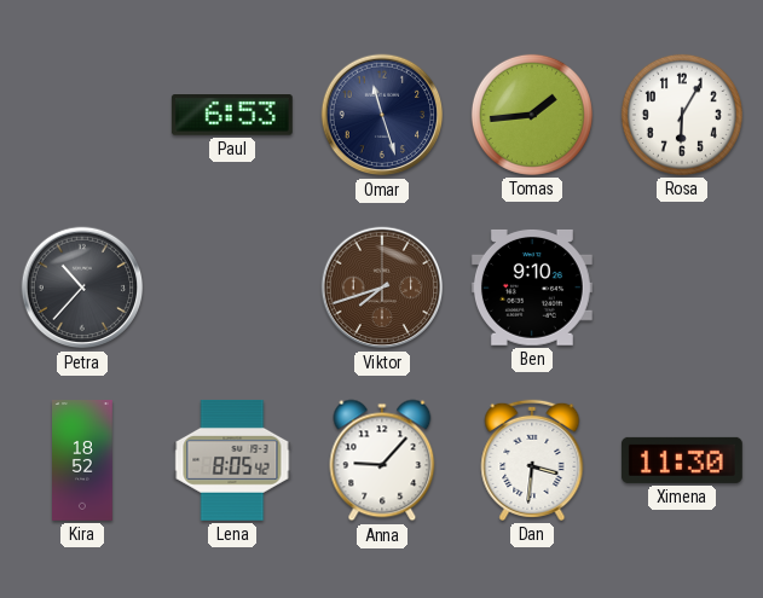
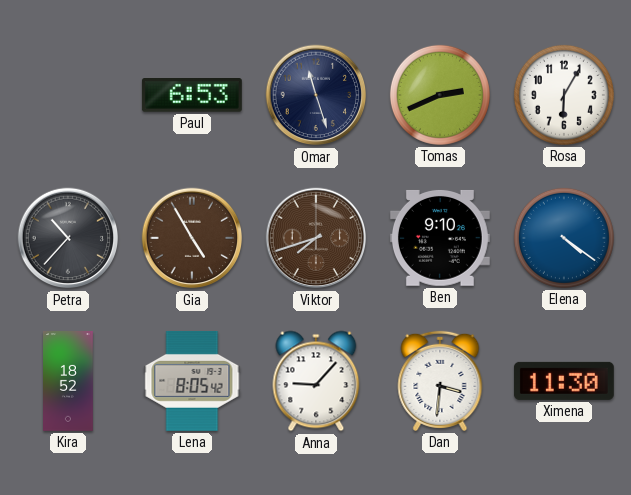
Tomas: 1:44 -> 2:41 (440, 95)
Gia: none -> 4:55 (192, 238)
Elena: none -> 4:21 (564, 238)
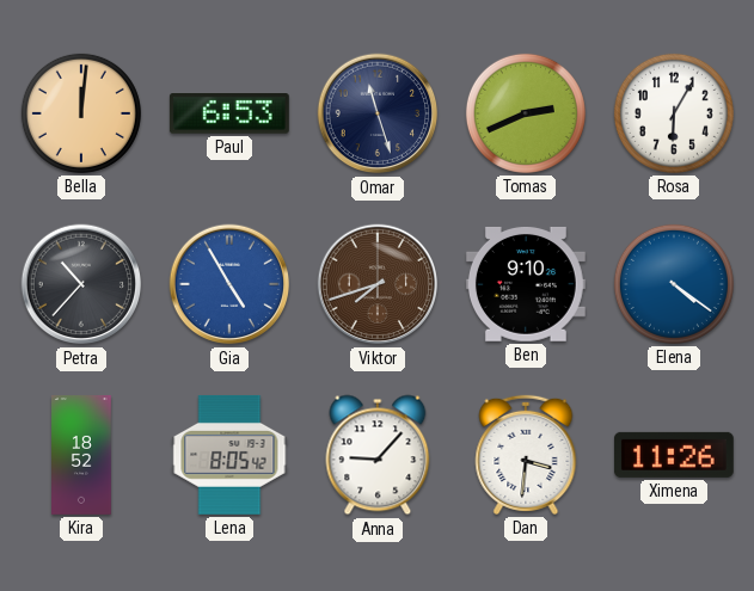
Bella: none -> 12:01 (81, 113)
Gia dial: brown -> blue (229, 284)
Ximena: 11:30 -> 11:26 (674, 455)
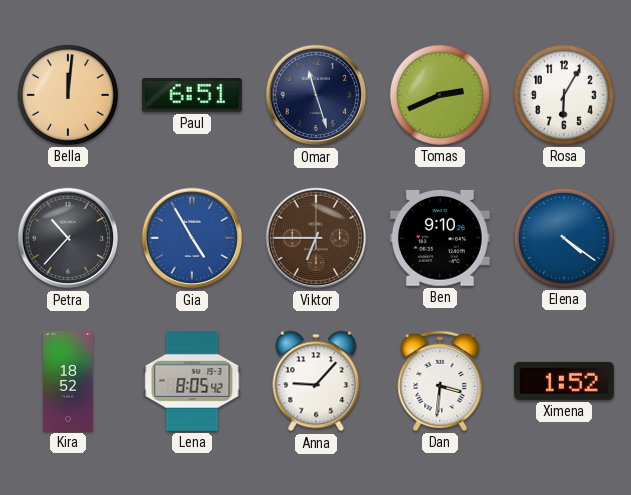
Paul: 6:53 -> 6:51 (192, 95)
Viktor: 7:42 -> 6:45 (316, 238)
Ximena: 11:26 -> 1:52 (564, 381)
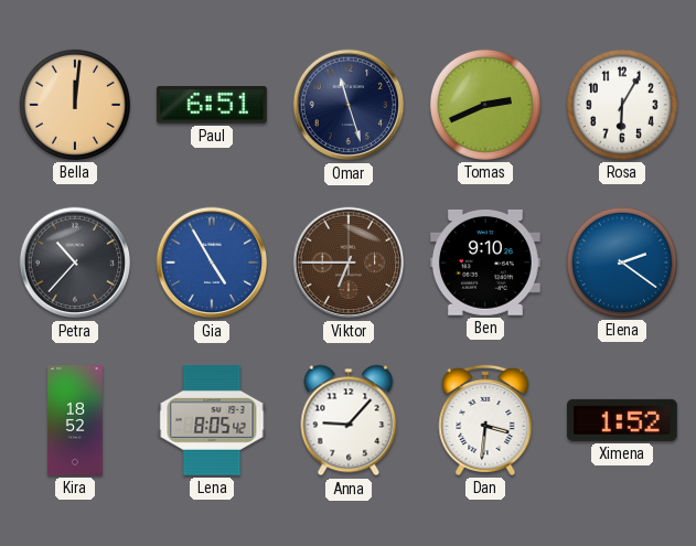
Elena: 4:21 -> 2:21 (622, 263)
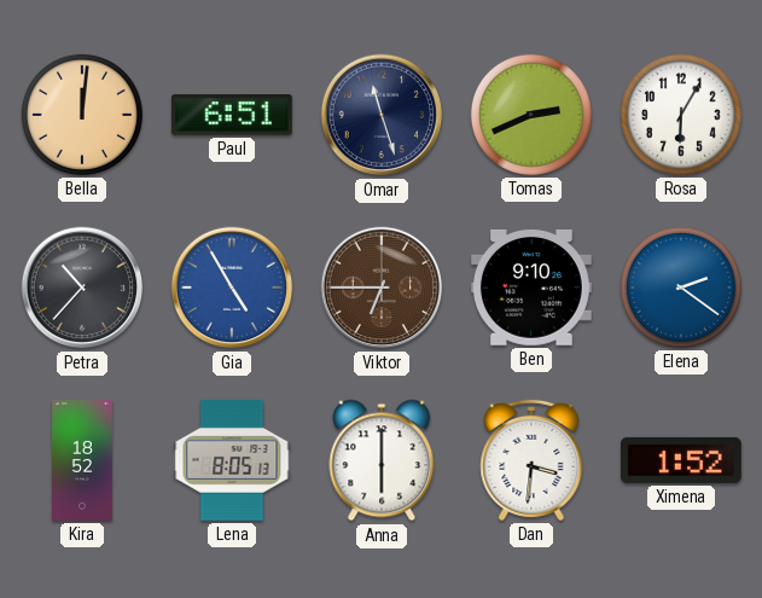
Lena: 8:05:42 -> 8:05:13 (232, 460)
Anna: 9:07 -> 6:00 (382, 460)
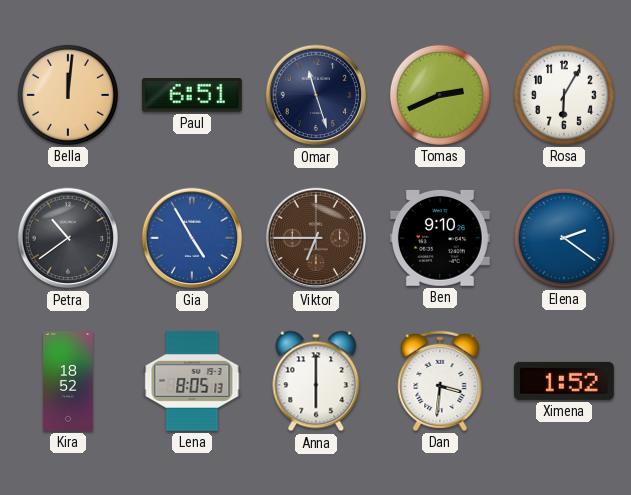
Petra: 10:37 -> 10:39 (68, 238)
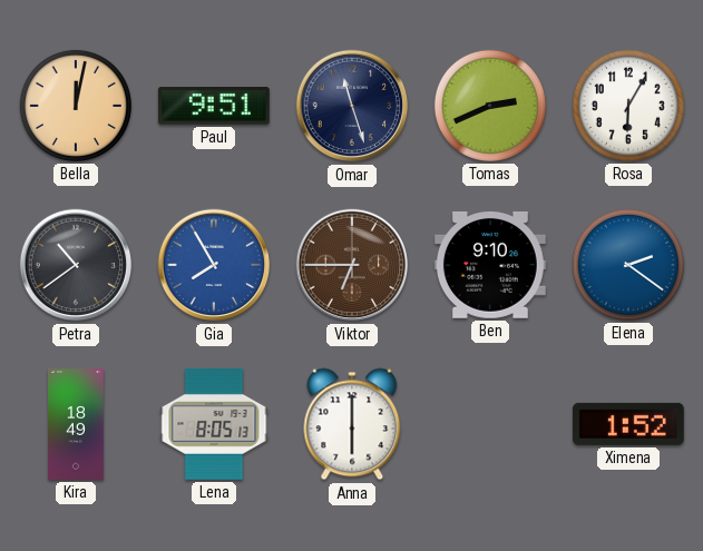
Bella: 12:01 -> 12:02 (76, 106)
Paul: 6:51 -> 9:51 (214, 106)
Gia: 4:55 -> 7:55 (214, 265)
Kira: 18:52 -> 18:49 (77, 425)
Dan: 3:31 -> none (440, 381)
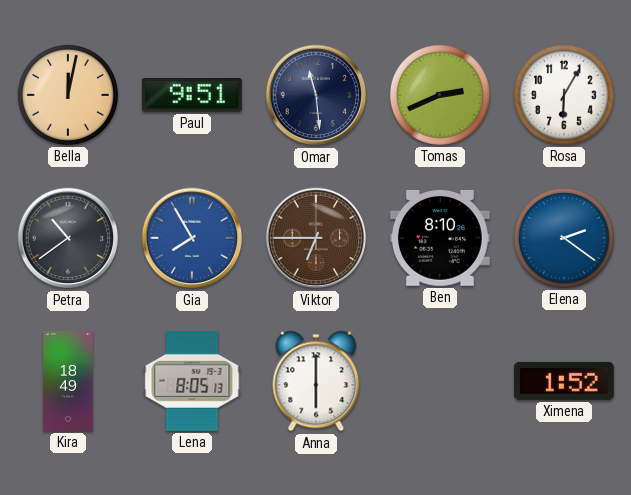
Omar: 11:27 -> 11:29 (316, 95)
Ben: 9:10 -> 8:10 (440, 238)
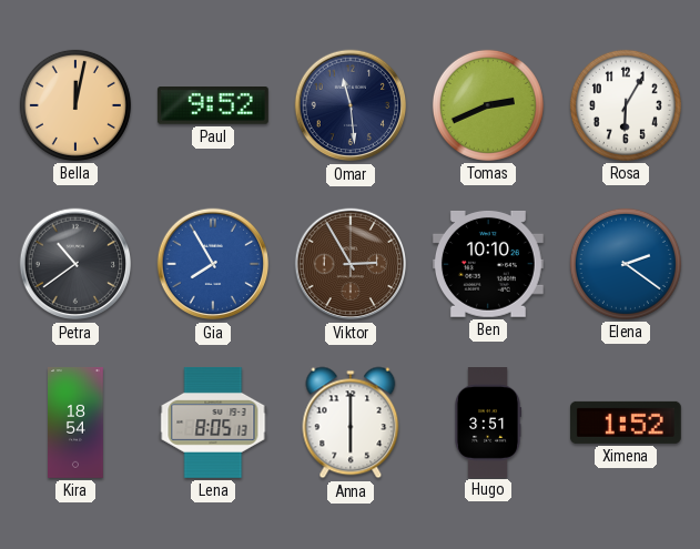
Paul: 9:51 -> 9:52 (213, 105)
Viktor: 6:45 -> 2:55 (351, 264)
Ben: 8:10 -> 10:10 (488, 264)
Kira: 18:49 -> 18:54 (77, 424)
Hugo: none -> 3:51 (488, 423)
